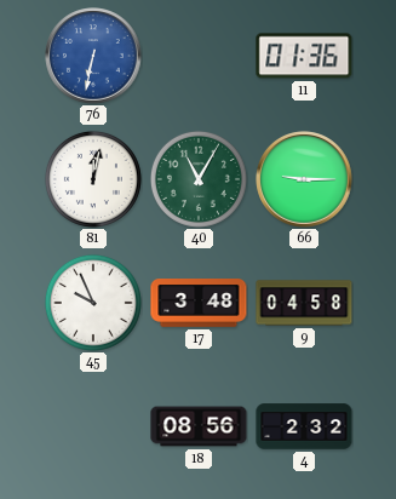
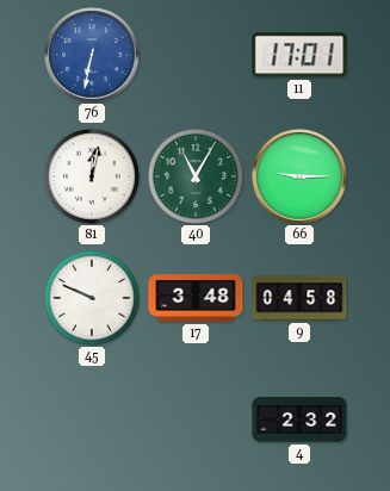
11: 01:36 -> 17:01 (299, 55)
45: 9:56 -> 9:49 (92, 298)
18: 08:56 -> none (199, 426)
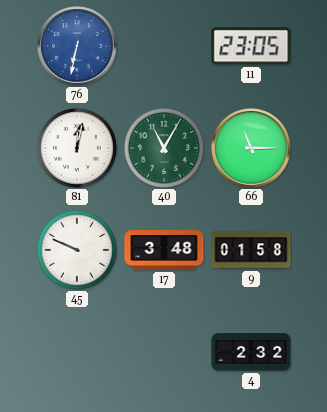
11: 17:01 -> 23:05 (251, 46)
66: 9:15 -> 11:15 (251, 148)
9: 04:58 -> 01:58 (251, 250)
